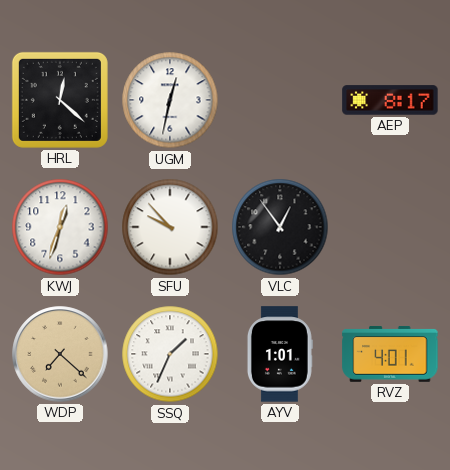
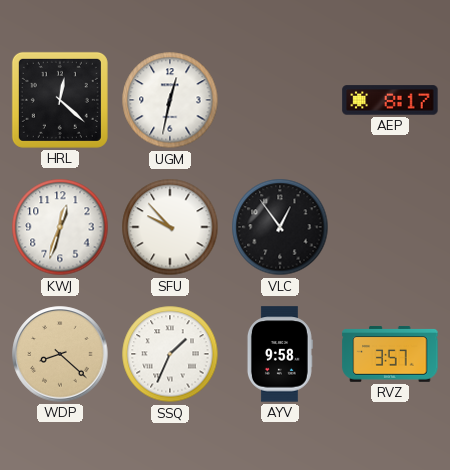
WDP: 7:22 -> 8:22 (60, 354)
AYV: 1:01 -> 9:58 (279, 354)
RVZ: 4:01 -> 3:57 (390, 355)
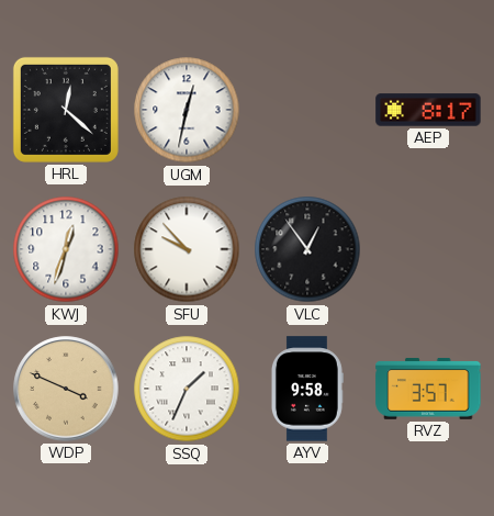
WDP: 8:22 -> 3:49 (66, 389)
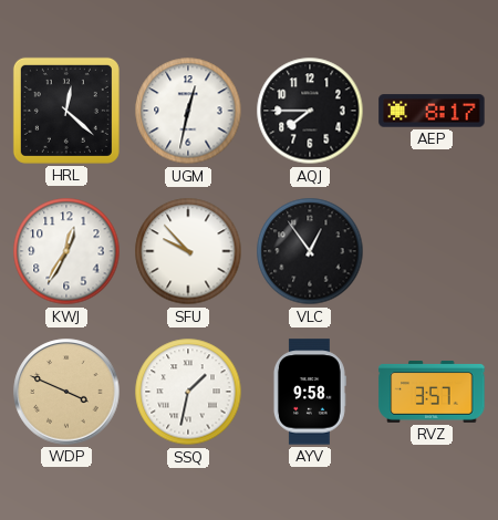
AQJ: none -> 7:45 (310, 111)
KWJ: 12:33 -> 12:35 (66, 251)
SSQ: 1:34 -> 1:32 (188, 392)
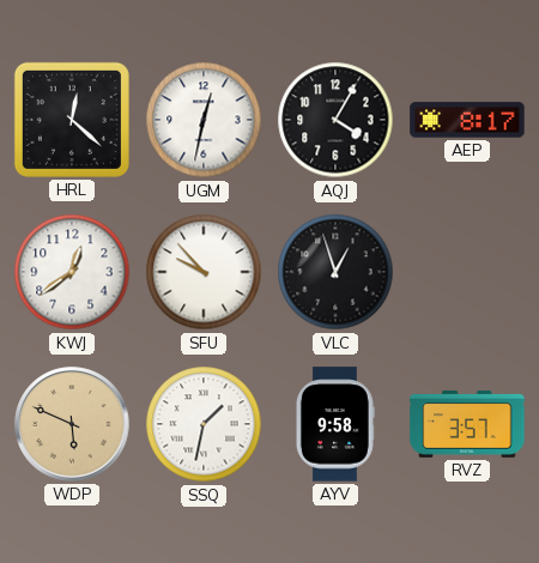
AQJ: 7:45 -> 4:05 (335, 120)
KWJ: 12:35 -> 12:39 (72, 272)
VLC: 12:54 -> 12:57 (335, 272)
WDP: 3:49 -> 5:49 (72, 424)
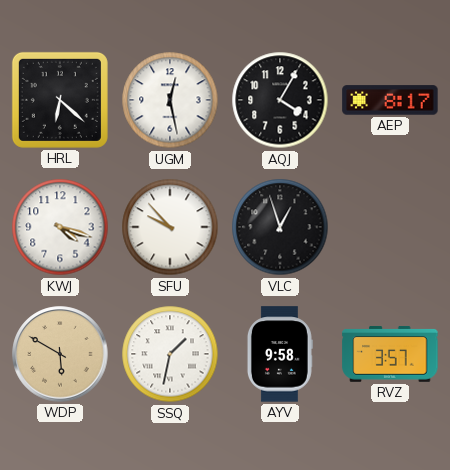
HRL: 12:22 -> 6:22 (60, 100)
UGM: 12:32 -> 12:28 (170, 100)
KWJ: 12:39 -> 4:18 (60, 227)
WDP: 5:49 -> 5:50 (60, 354)
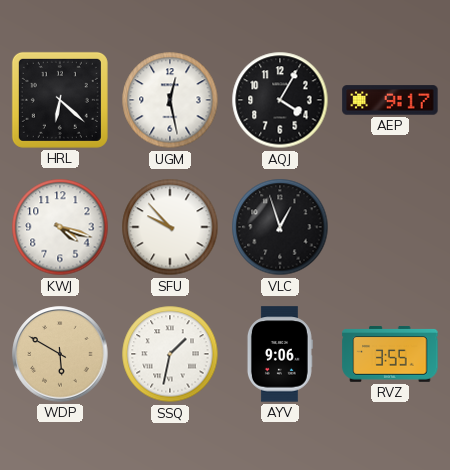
AEP: 8:17 -> 9:17 (390, 100)
AYV: 9:58 -> 9:06 (279, 354)
RVZ: 3:57 -> 3:55 (390, 355)
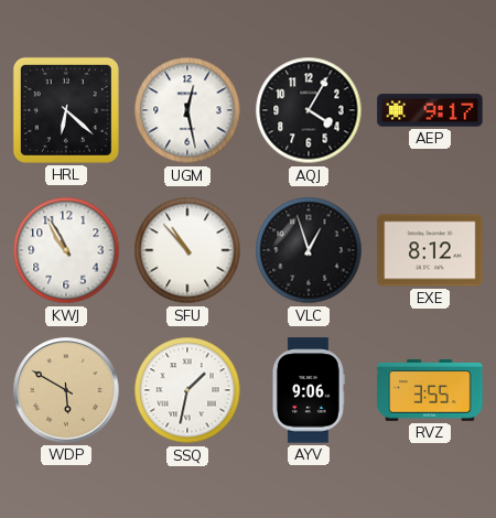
KWJ: 4:18 -> 10:55 (66, 250)
SFU: 9:53 -> 10:53 (187, 250)
EXE: none -> 8:12 (430, 250)
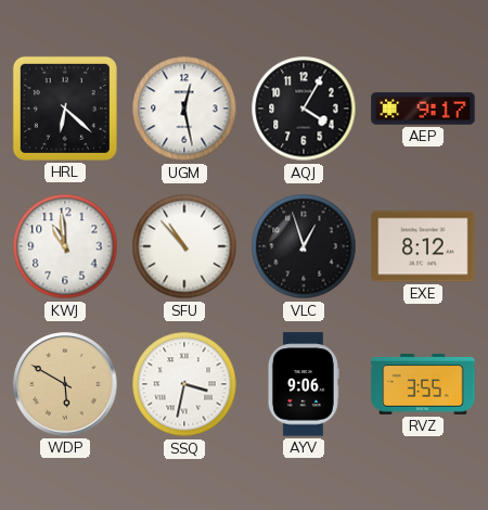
KWJ: 10:55 -> 10:59 (65, 246)
SSQ: 1:32 -> 3:32 (184, 384)
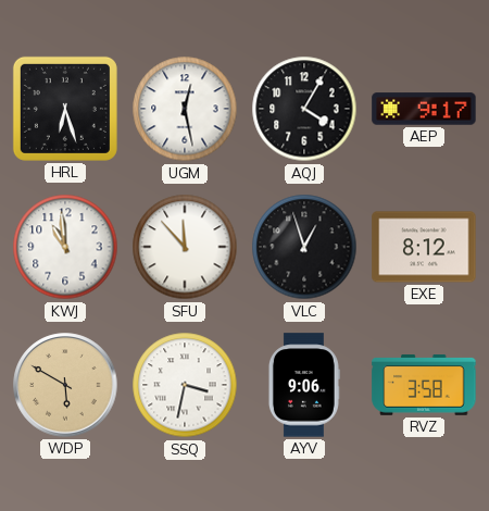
HRL: 6:22 -> 6:27 (65, 109)
SFU: 10:53 -> 11:53 (185, 247)
RVZ: 3:55 -> 3:58 (424, 386)
